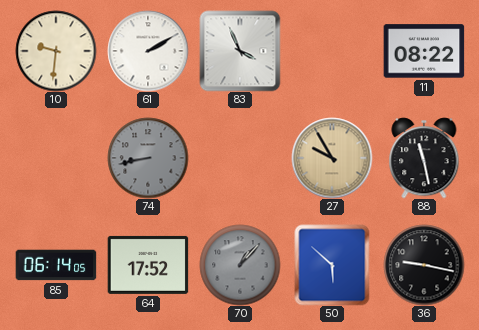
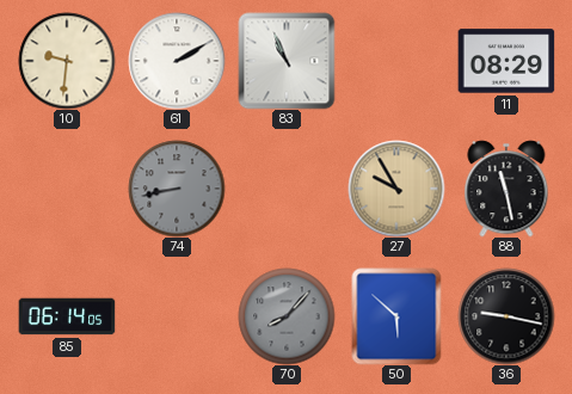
83: 3:56 -> 10:56 (287, 61)
11: 08:22 -> 08:29 (506, 61)
64: 17:52 -> none (148, 265)
70: 1:07 -> 8:07 (287, 316)
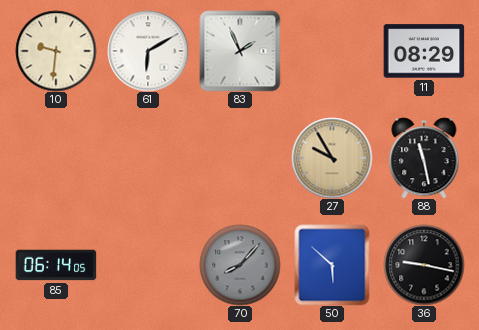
61: 2:10 -> 6:10 (148, 51)
83: 10:56 -> 1:56 (240, 51)
74: 8:43 -> none (177, 189)
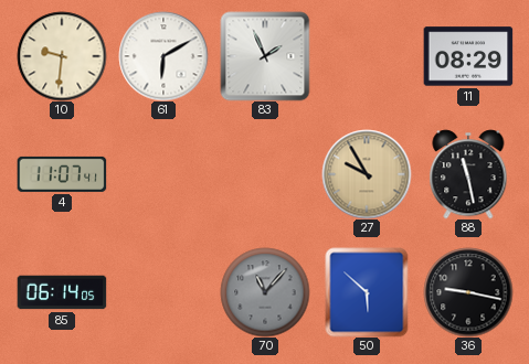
4: none -> 11:07 (62, 174)
70: 8:07 -> 11:07 (265, 292)
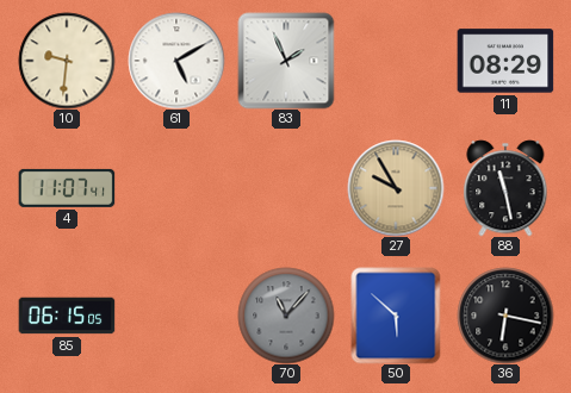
61: 6:10 -> 5:10 (176, 61)
85: 06:14 -> 06:15 (67, 316)
36: 9:17 -> 6:17 (505, 316)
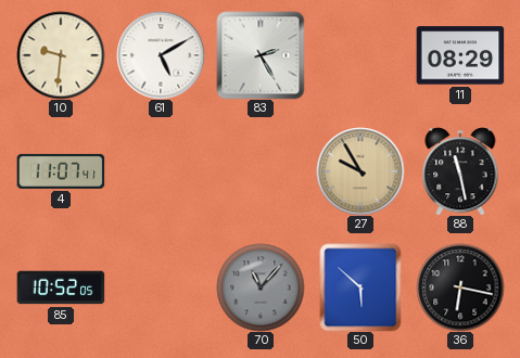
83: 1:56 -> 2:25 (261, 55)
85: 06:15 -> 10:52 (61, 287)
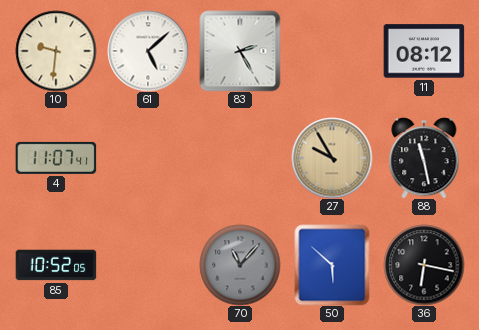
61: 5:10 -> 5:08 (148, 51)
11: 08:29 -> 08:12 (424, 51)
